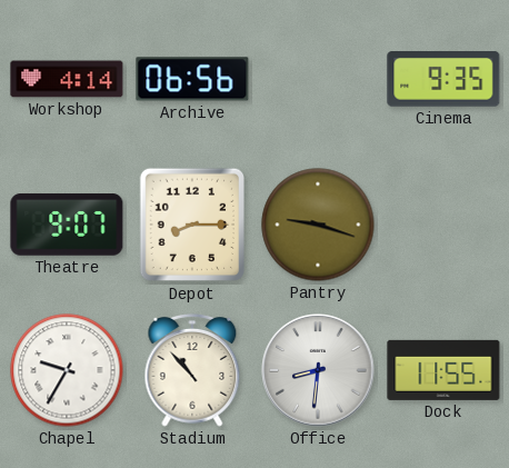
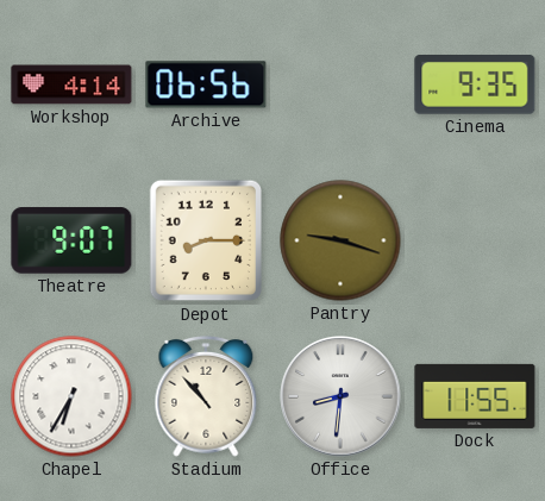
Chapel: 9:35 -> 6:35 (71, 396)
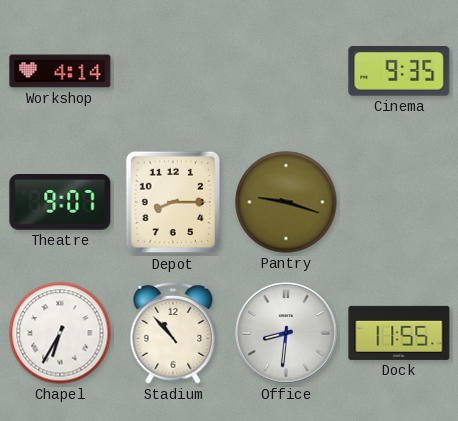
Archive: 06:56 -> none (206, 84)
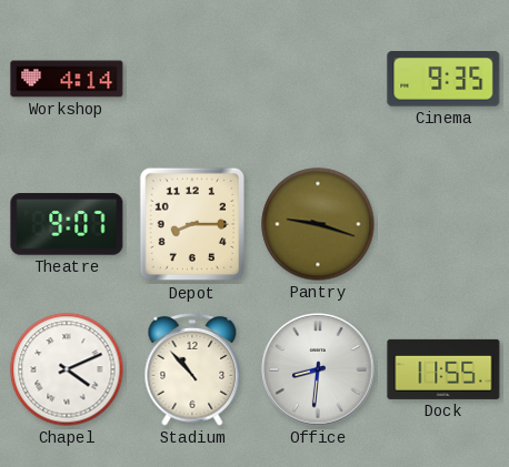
Chapel: 6:35 -> 4:11 (67, 369)
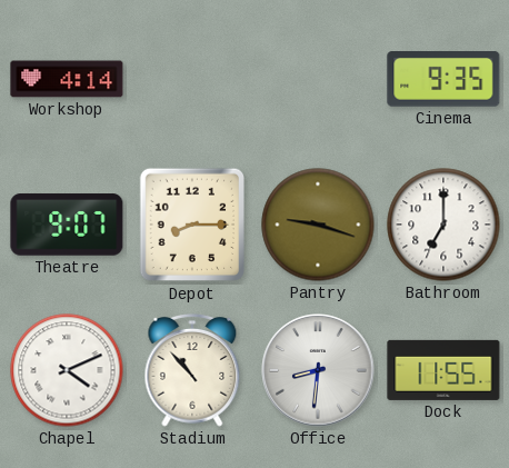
Bathroom: none -> 7:00 (443, 225)
